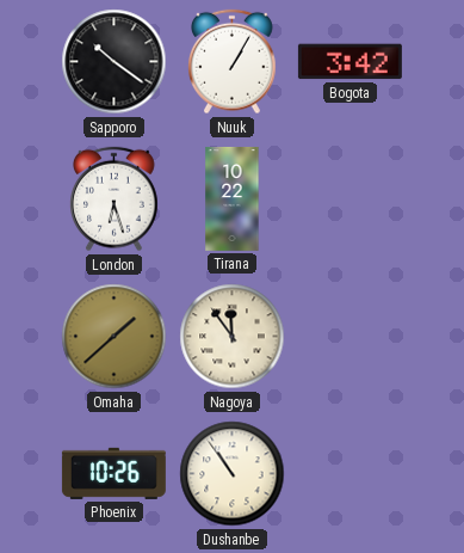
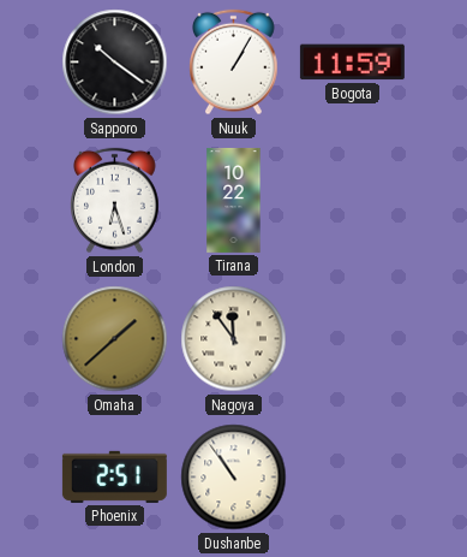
Bogota: 3:42 -> 11:59 (352, 63)
Phoenix: 10:26 -> 2:51 (114, 476)
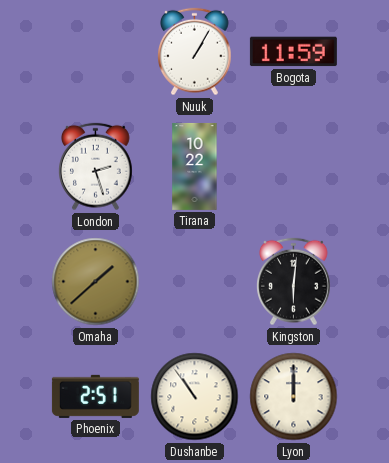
Sapporo: 10:21 -> none (115, 63)
London: 6:27 -> 2:27 (96, 167)
Nagoya: 11:54 -> none (234, 339)
Kingston: none -> 6:01 (294, 282)
Lyon: none -> 12:00 (294, 397)
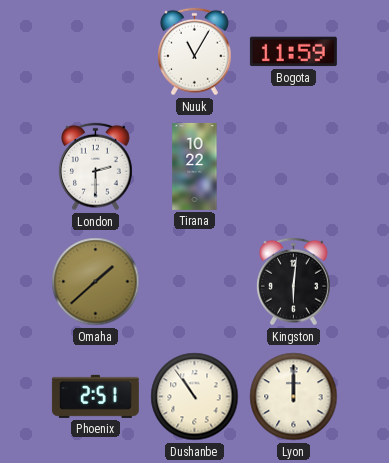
Nuuk: 1:05 -> 11:05 (195, 52)
London: 2:27 -> 2:30 (96, 167)
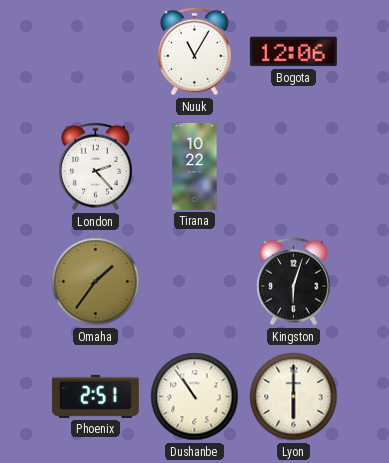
Bogota: 11:59 -> 12:06 (293, 52)
London: 2:30 -> 2:23 (96, 167)
Omaha: 1:38 -> 1:36 (96, 282)
Kingston: 6:01 -> 6:03 (294, 282)
Lyon: 12:00 -> 6:00 (294, 397)
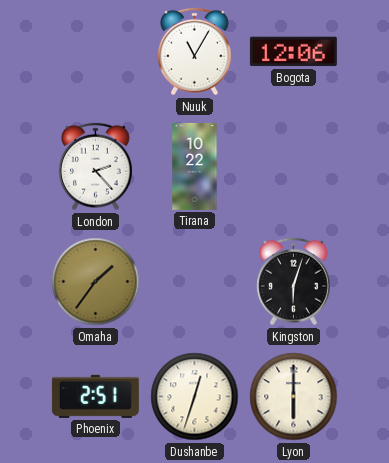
Dushanbe: 10:54 -> 12:33 (195, 397)
